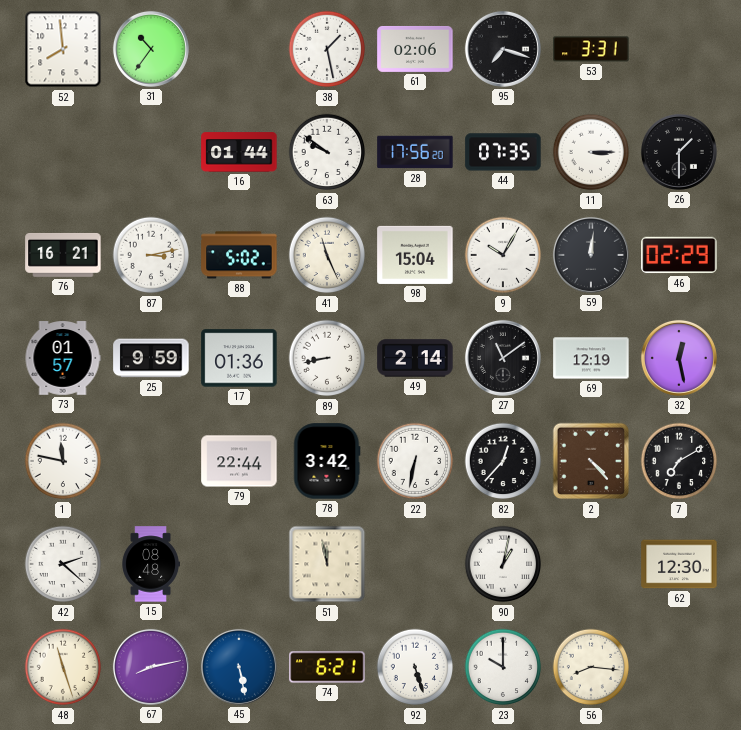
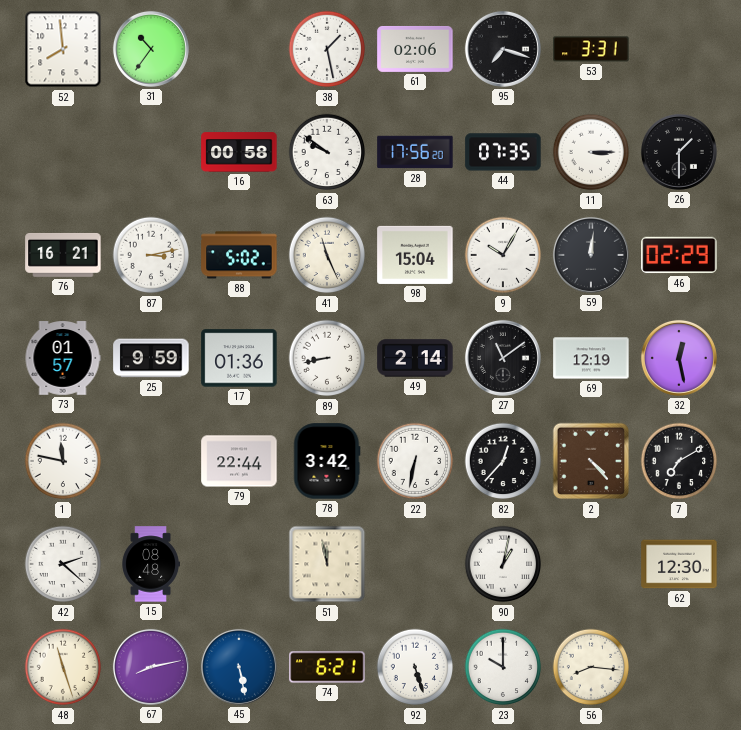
16: 01:44 -> 00:58 (239, 152)
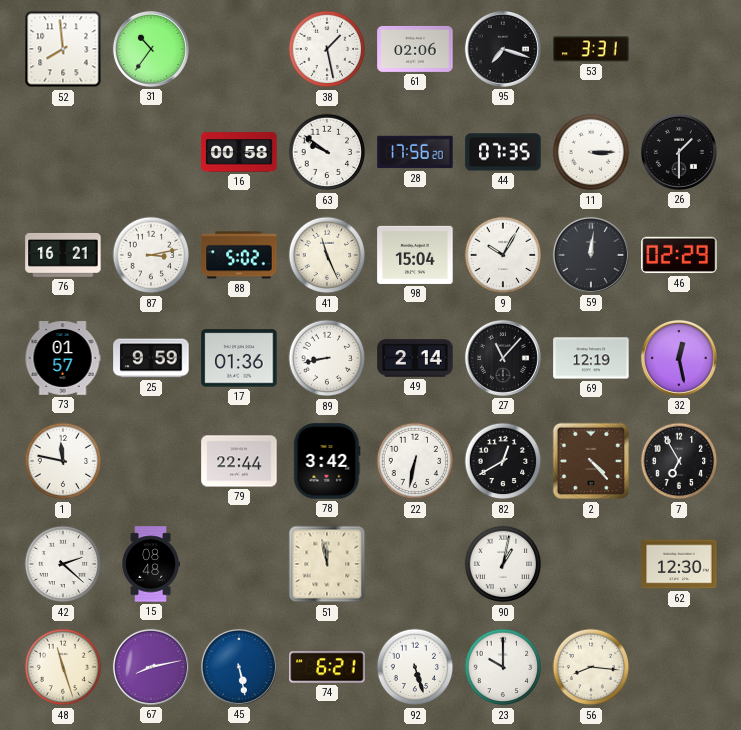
27: 11:09 -> 11:07 (503, 358)
82: 12:37 -> 12:40 (503, 461)
7: 7:10 -> 6:55 (679, 461)
